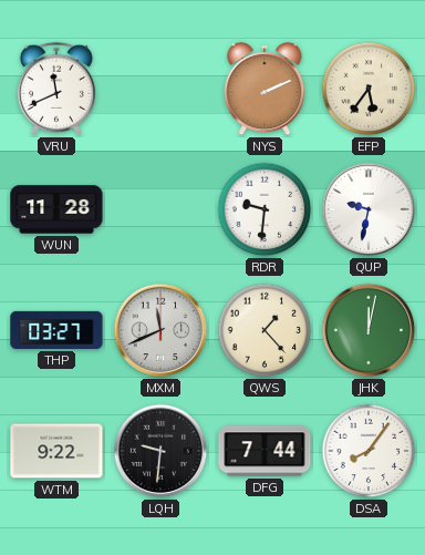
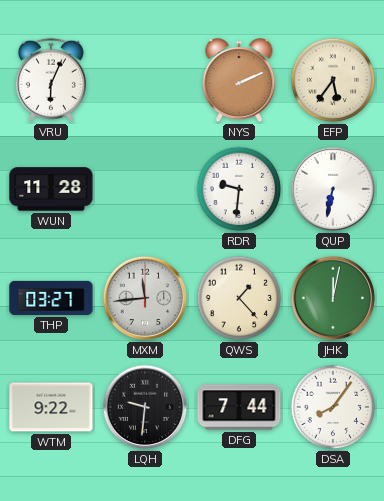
VRU: 11:41 -> 6:04 (51, 80)
QUP: 9:32 -> 6:32 (333, 189)
MXM: 11:41 -> 11:44 (145, 298)
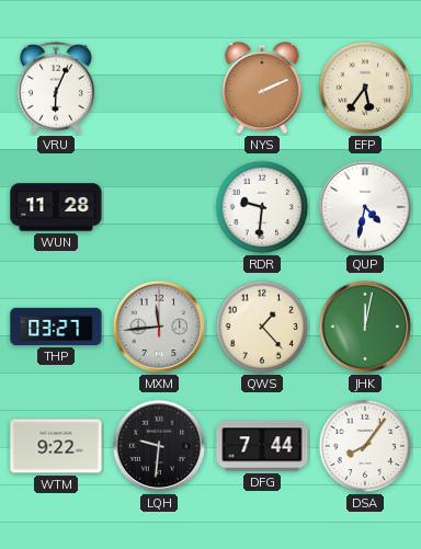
QUP: 6:32 -> 4:32 (365, 207)
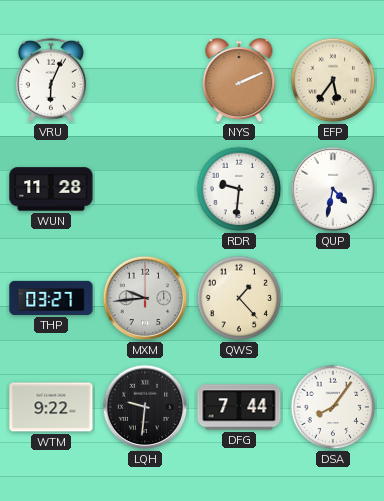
MXM: 11:44 -> 9:44 (145, 298)
JHK: 12:02 -> none (365, 327)
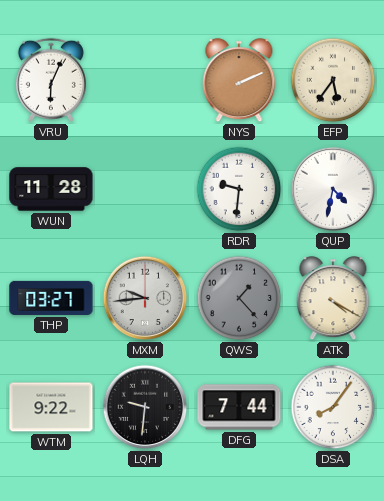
QWS dial: cream -> grey (239, 298)
ATK: none -> 4:20 (333, 299)
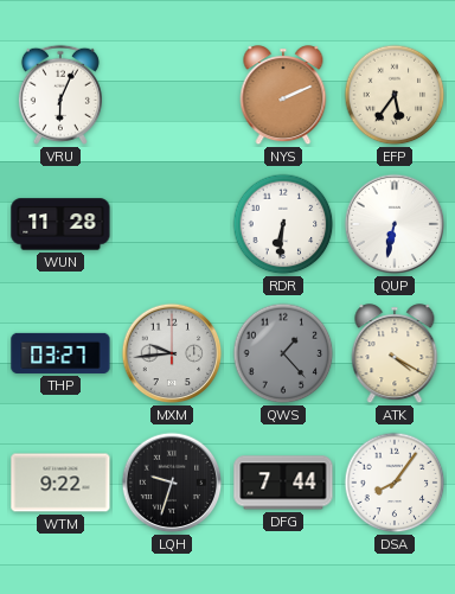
RDR: 9:31 -> 6:31 (283, 224)
QUP: 4:32 -> 6:32 (395, 224)
LQH: 9:31 -> 9:33 (172, 483)
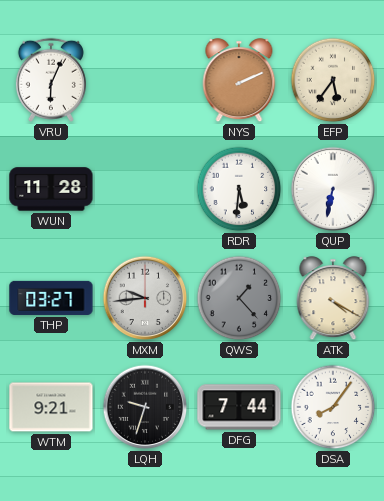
RDR: 6:31 -> 5:31 (239, 189)
WTM: 9:22 -> 9:21 (51, 407)
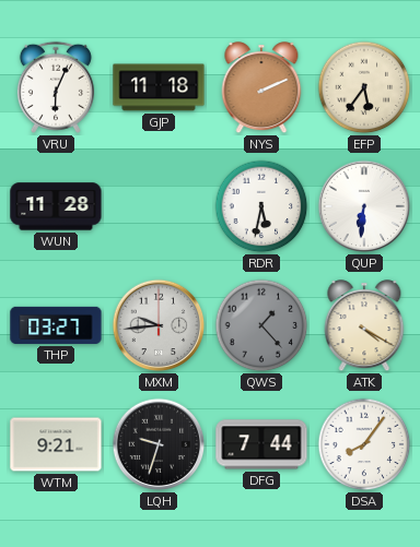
GJP: none -> 11:18 (159, 87)
RDR: 5:31 -> 5:32 (261, 206)
QUP: 6:32 -> 6:31 (364, 206)
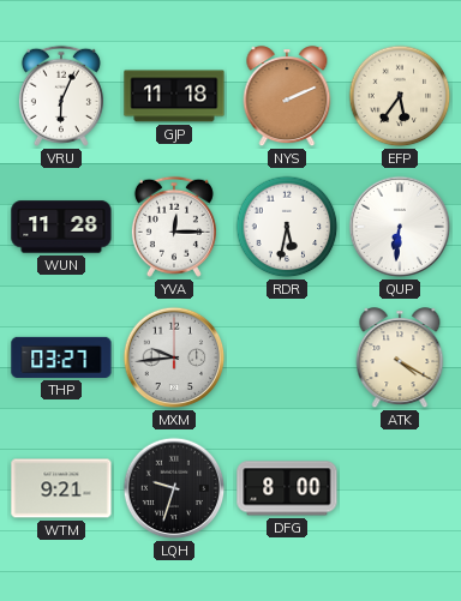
YVA: none -> 12:15 (174, 227)
QWS: 1:23 -> none (261, 325)
DFG: 7:44 -> 8:00 (287, 488)
DSA: 8:06 -> none (364, 444)
